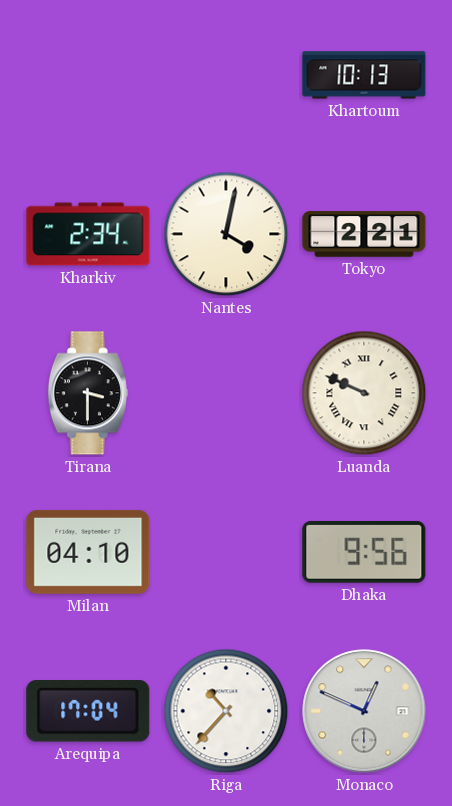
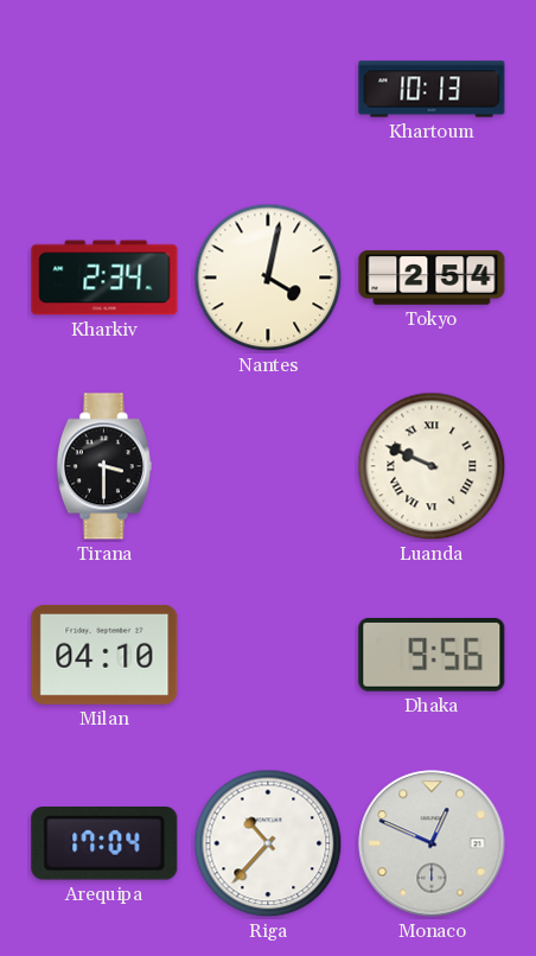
Tokyo: 2:21 -> 2:54 (432, 278)
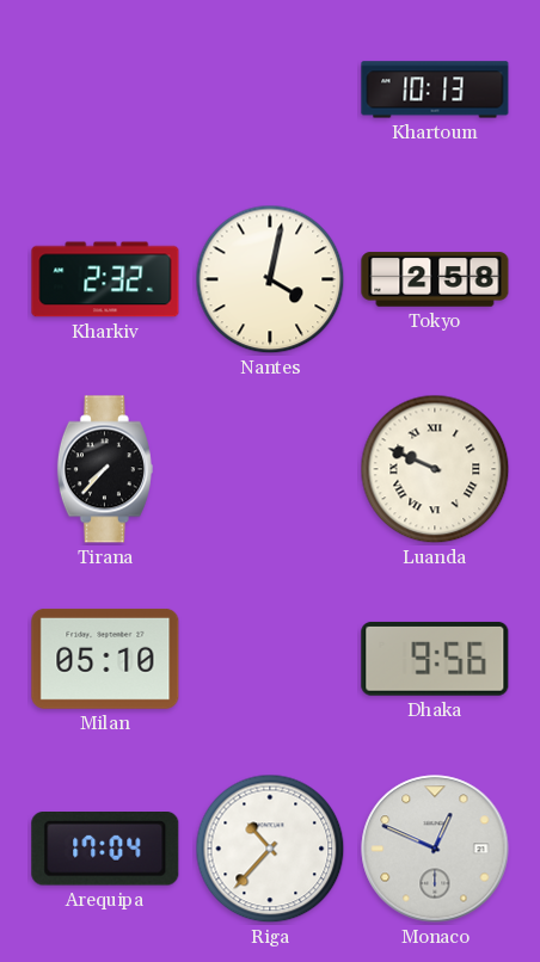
Kharkiv: 2:34 -> 2:32 (105, 279)
Tokyo: 2:54 -> 2:58 (435, 279)
Tirana: 3:30 -> 7:37 (105, 469)
Milan: 04:10 -> 05:10 (105, 659)
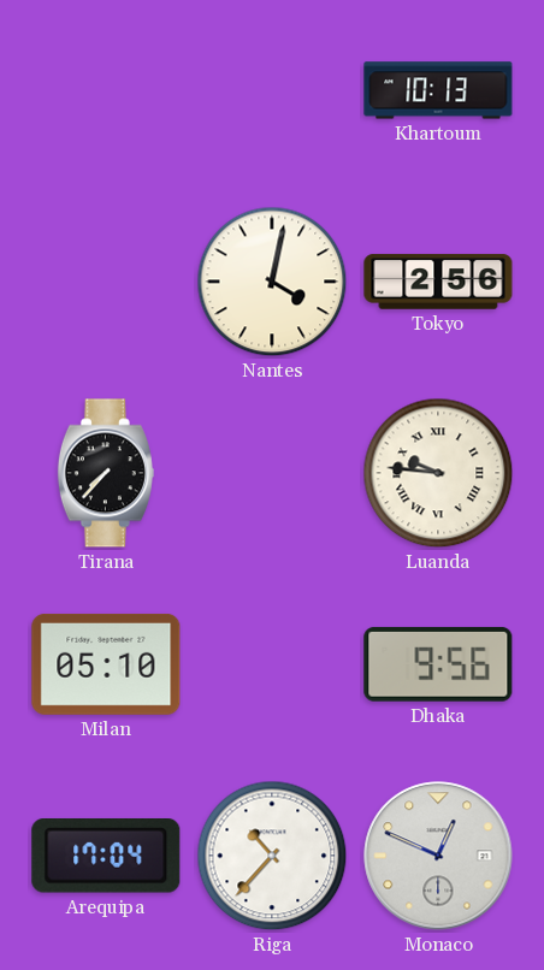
Kharkiv: 2:32 -> none (105, 279)
Tokyo: 2:58 -> 2:56 (438, 282)
Luanda: 9:49 -> 9:46 (438, 473)
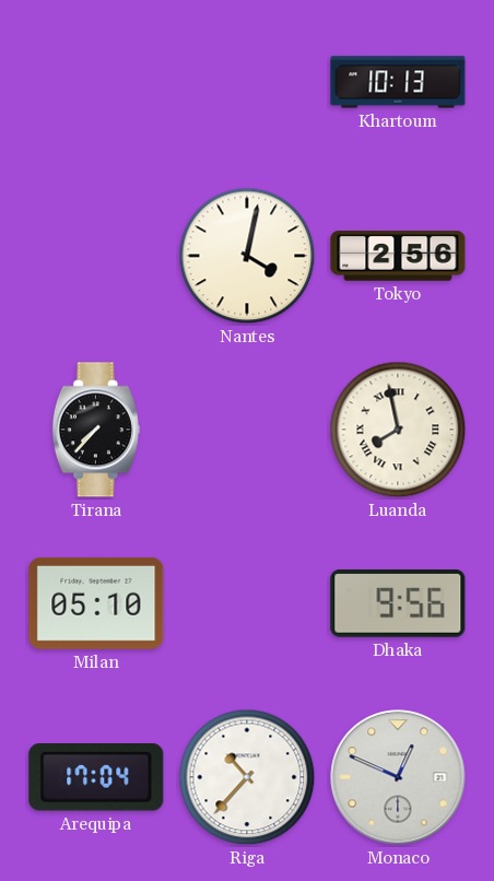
Luanda: 9:46 -> 7:58 (398, 430)
